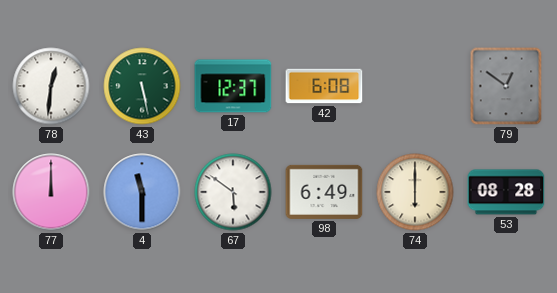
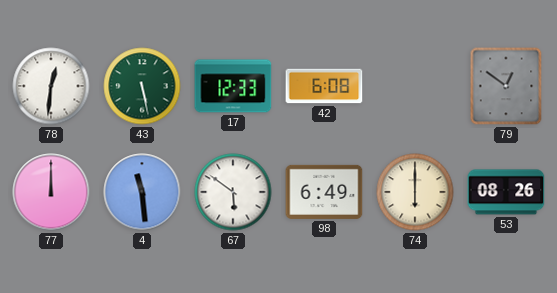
17: 12:37 -> 12:33 (233, 86)
4: 11:30 -> 11:29 (142, 192)
53: 08:28 -> 08:26 (506, 192)
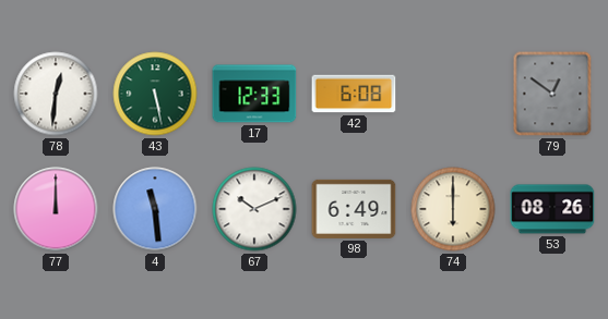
67: 5:51 -> 10:11 (254, 209)
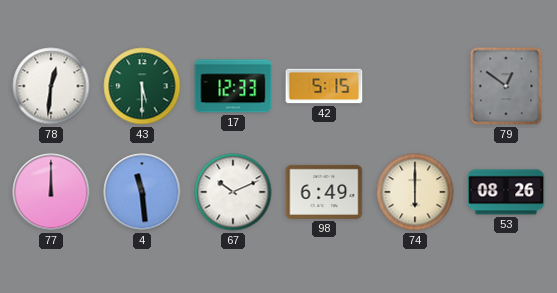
43: 5:28 -> 5:30 (142, 86)
42: 6:08 -> 5:15 (324, 86)
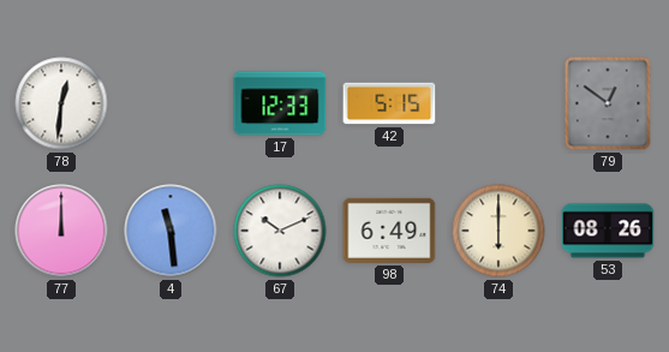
43: 5:30 -> none (142, 86)
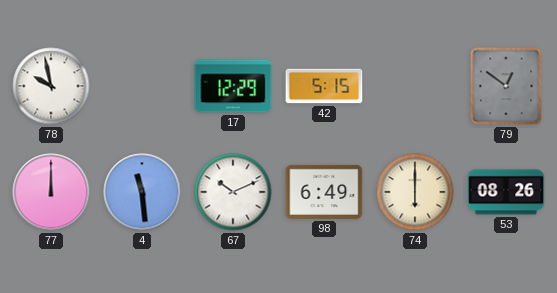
78: 12:31 -> 9:58 (51, 86)
17: 12:33 -> 12:29 (233, 86)
